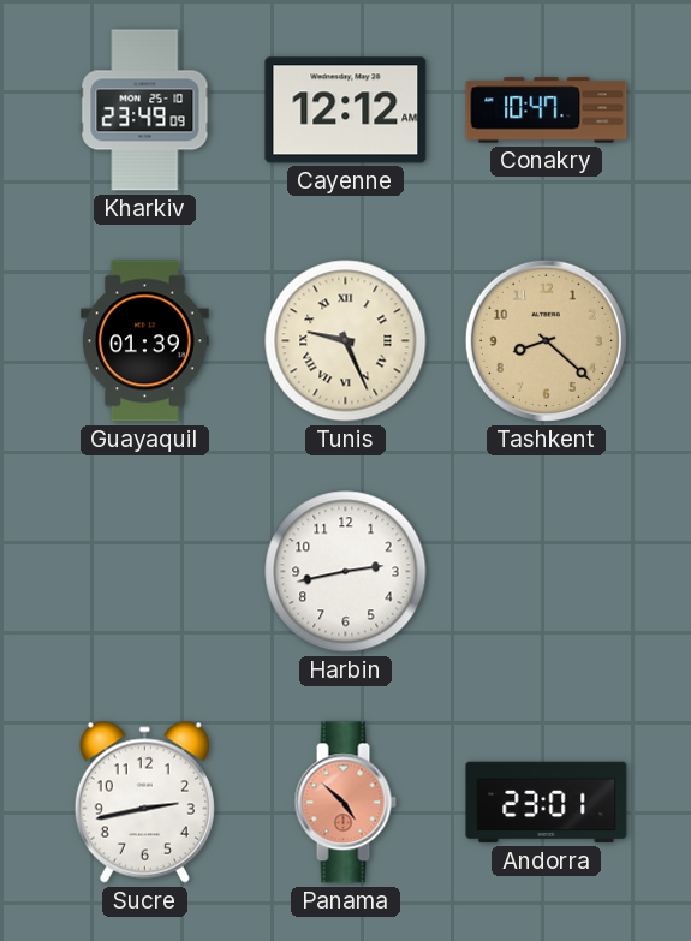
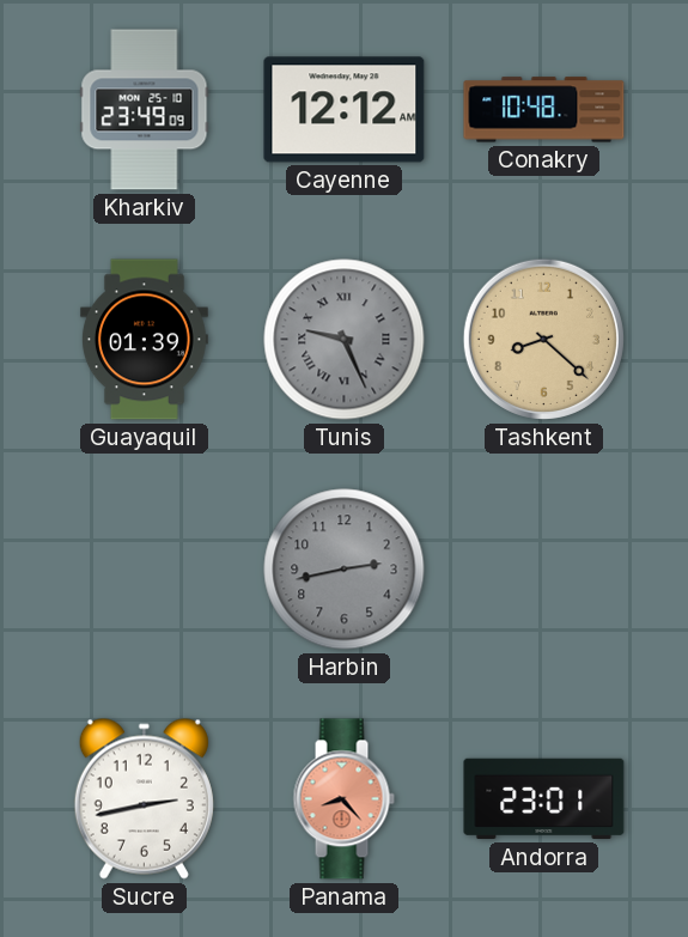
Conakry: 10:47 -> 10:48 (544, 110)
Tunis dial: cream -> grey (345, 340)
Harbin dial: white -> grey (345, 570)
Panama: 4:52 -> 8:23 (343, 799)
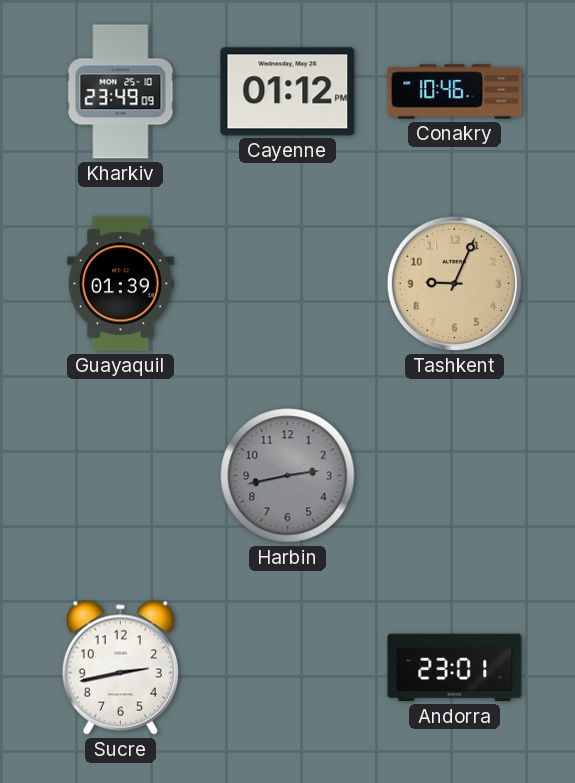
Cayenne: 12:12 -> 01:12 (288, 92)
Conakry: 10:48 -> 10:46 (455, 92)
Tunis: 9:26 -> none (345, 340)
Tashkent: 8:22 -> 9:04 (454, 283)
Panama: 8:23 -> none (343, 799)
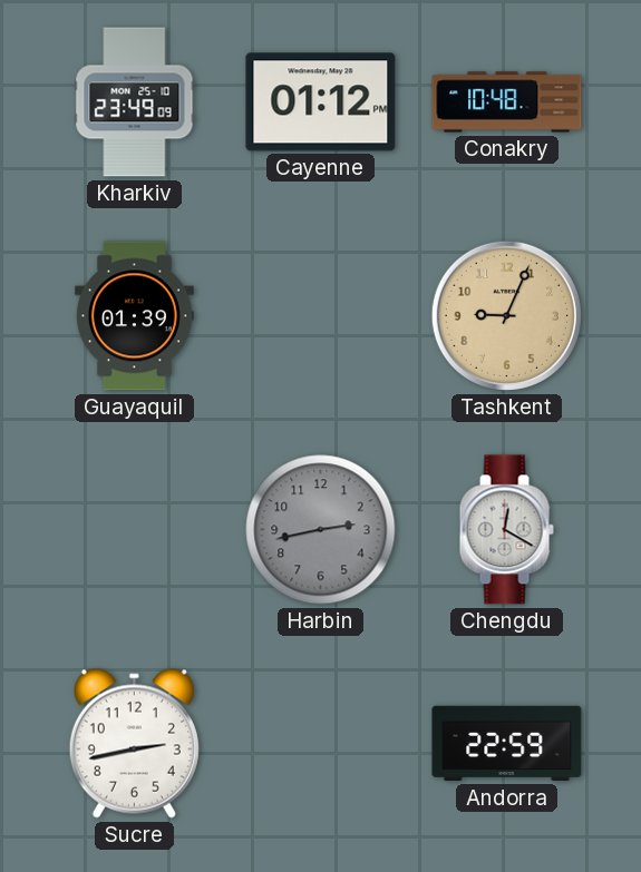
Conakry: 10:46 -> 10:48 (507, 102)
Chengdu: none -> 12:20 (506, 530)
Andorra: 23:01 -> 22:59 (507, 744)
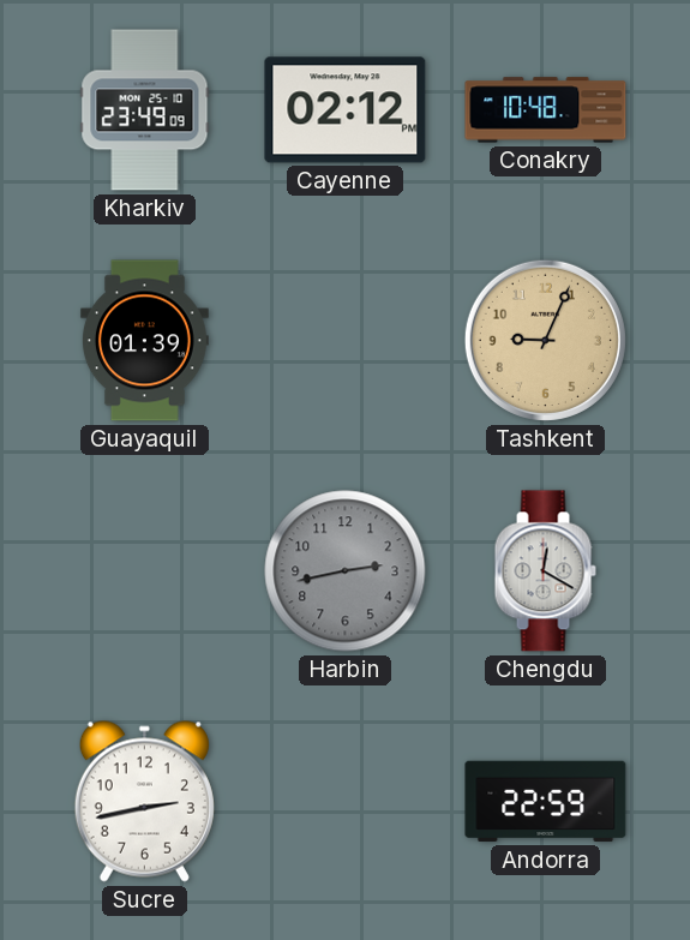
Cayenne: 01:12 -> 02:12 (346, 110)
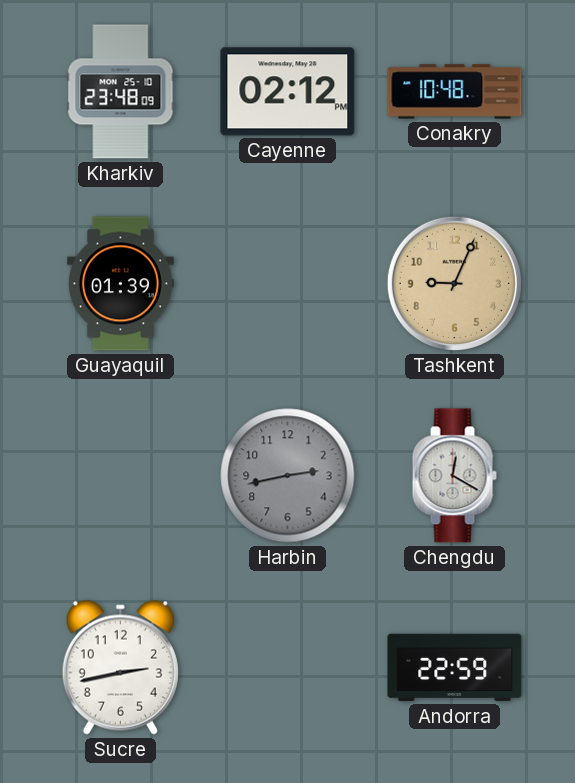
Kharkiv: 23:49 -> 23:48 (121, 92)
